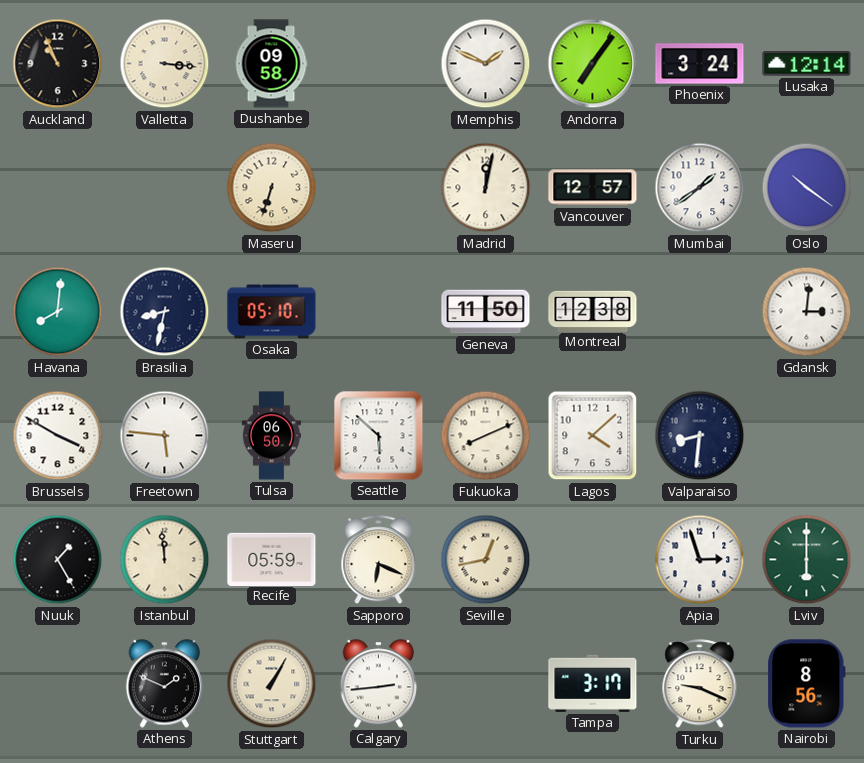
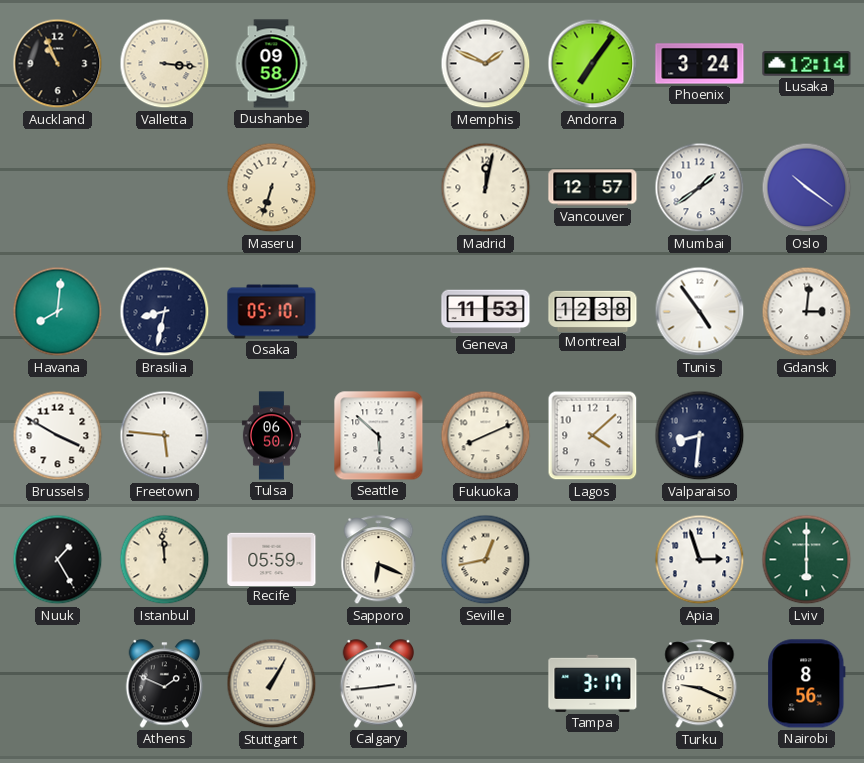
Geneva: 11:50 -> 11:53 (486, 312)
Tunis: none -> 4:54 (700, 312)
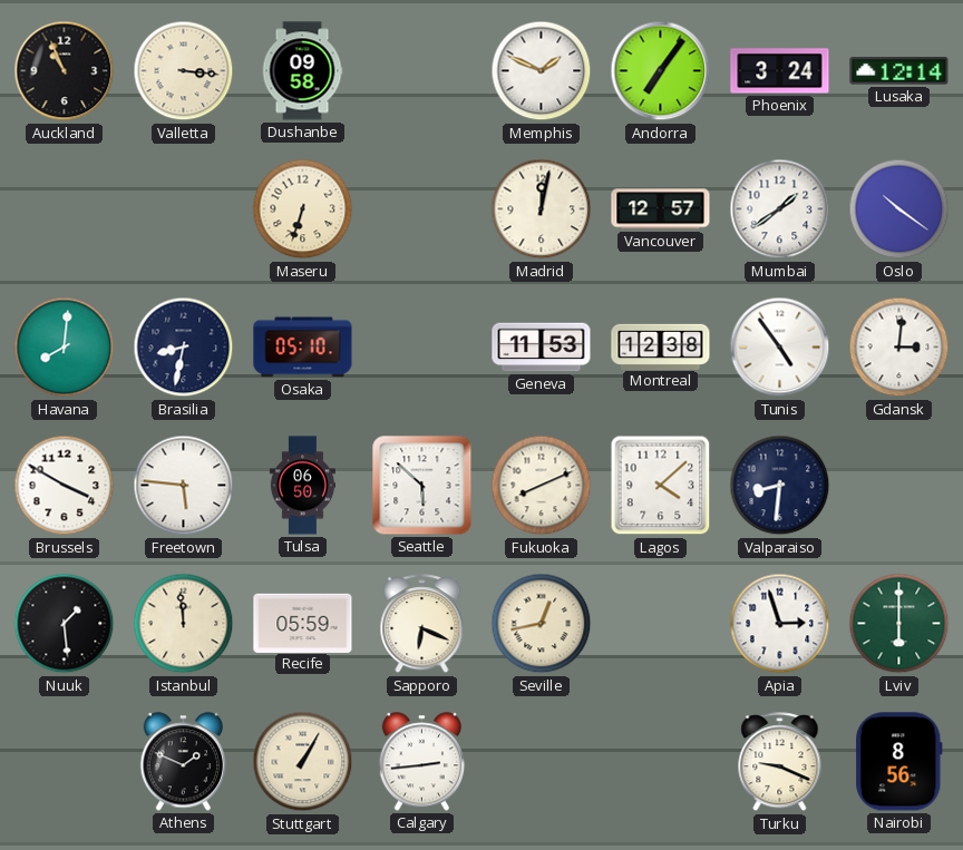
Nuuk: 1:25 -> 1:29 (65, 624)
Tampa: 3:17 -> none (593, 683)
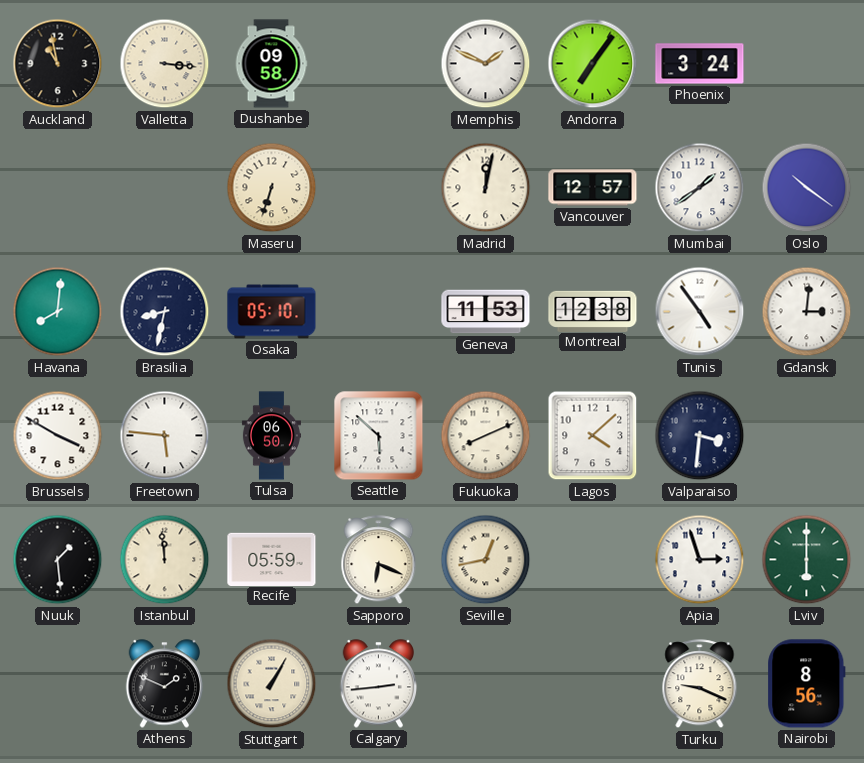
Auckland: 10:56 -> 10:58 (58, 64)
Lusaka: 12:14 -> none (899, 71)
Valparaiso: 8:31 -> 3:31 (700, 436)
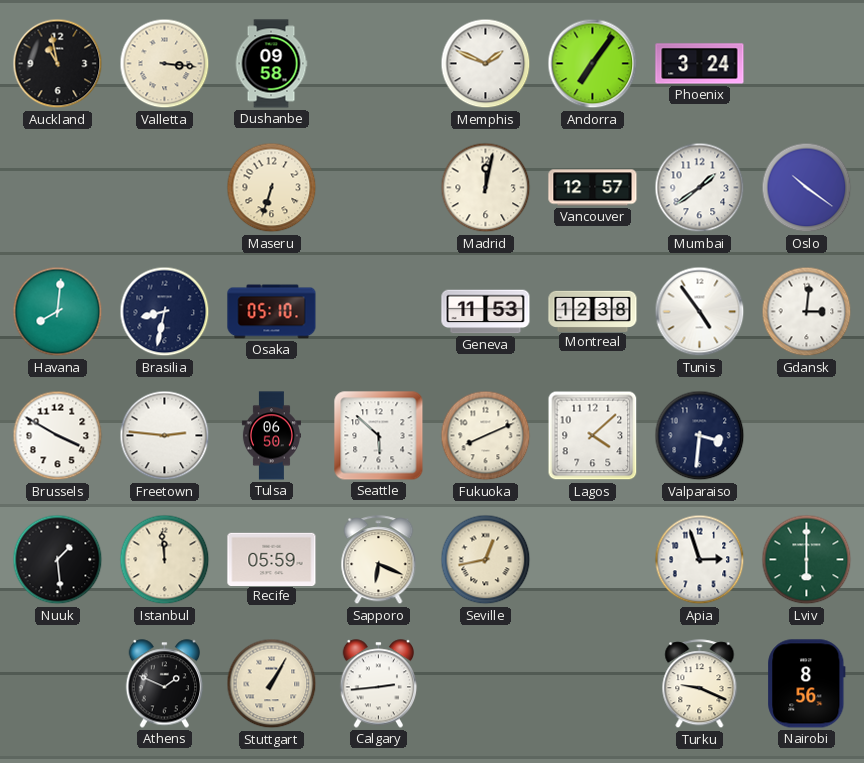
Freetown: 5:46 -> 2:46 (165, 436)
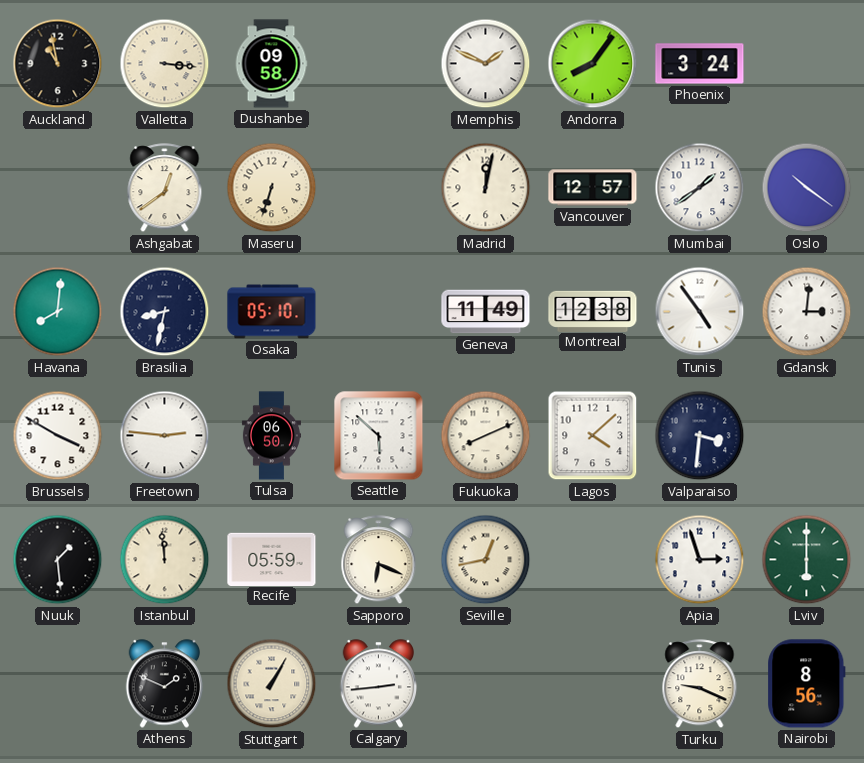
Andorra: 7:06 -> 8:06 (593, 64)
Ashgabat: none -> 12:39 (165, 188)
Geneva: 11:53 -> 11:49 (486, 312)
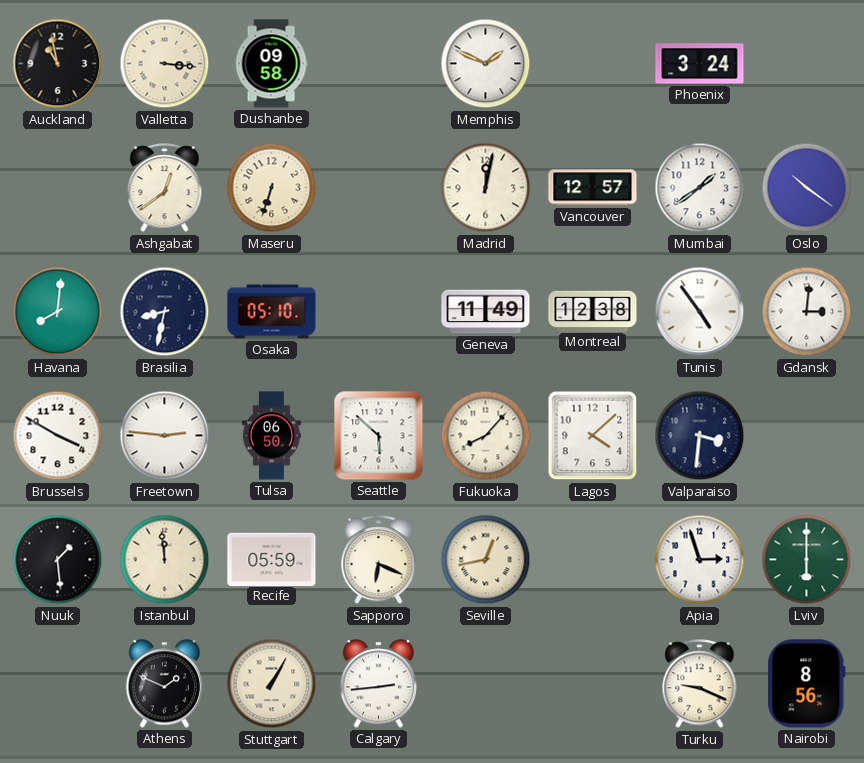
Andorra: 8:06 -> none (593, 64)
Fukuoka: 8:11 -> 8:07 (486, 436)
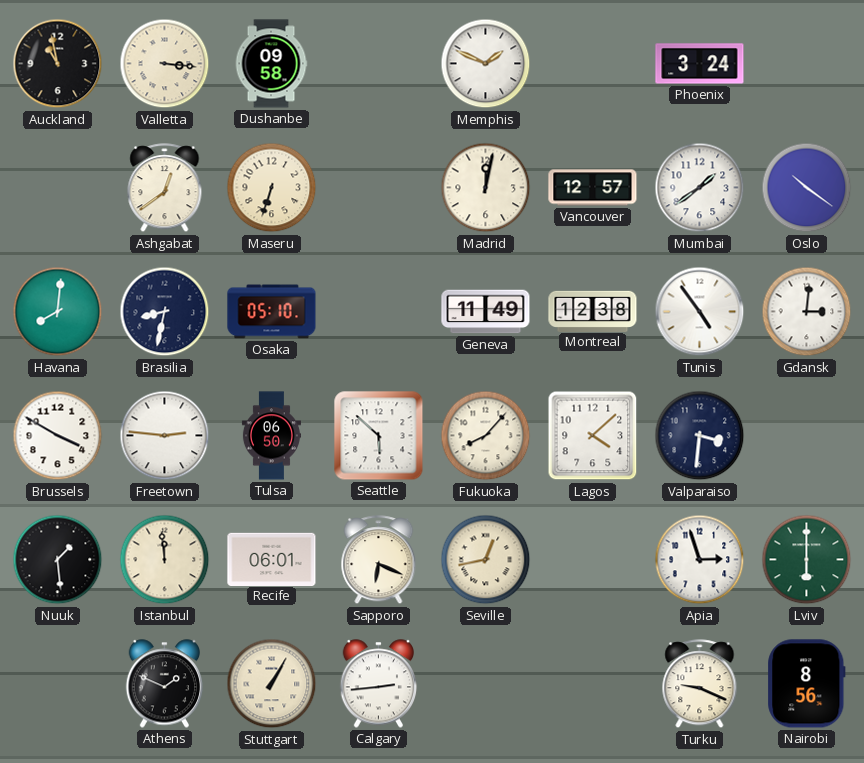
Recife: 05:59 -> 06:01 (272, 559)
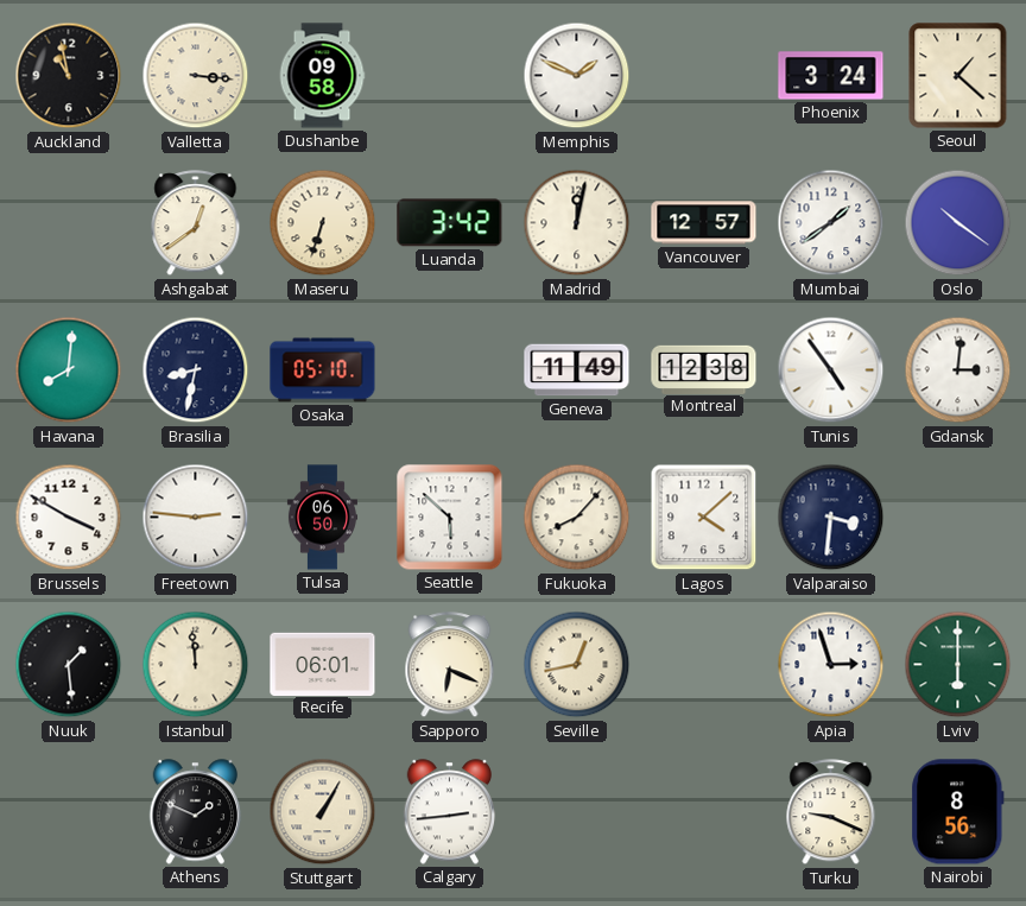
Seoul: none -> 1:22 (958, 76)
Luanda: none -> 3:42 (450, 223)
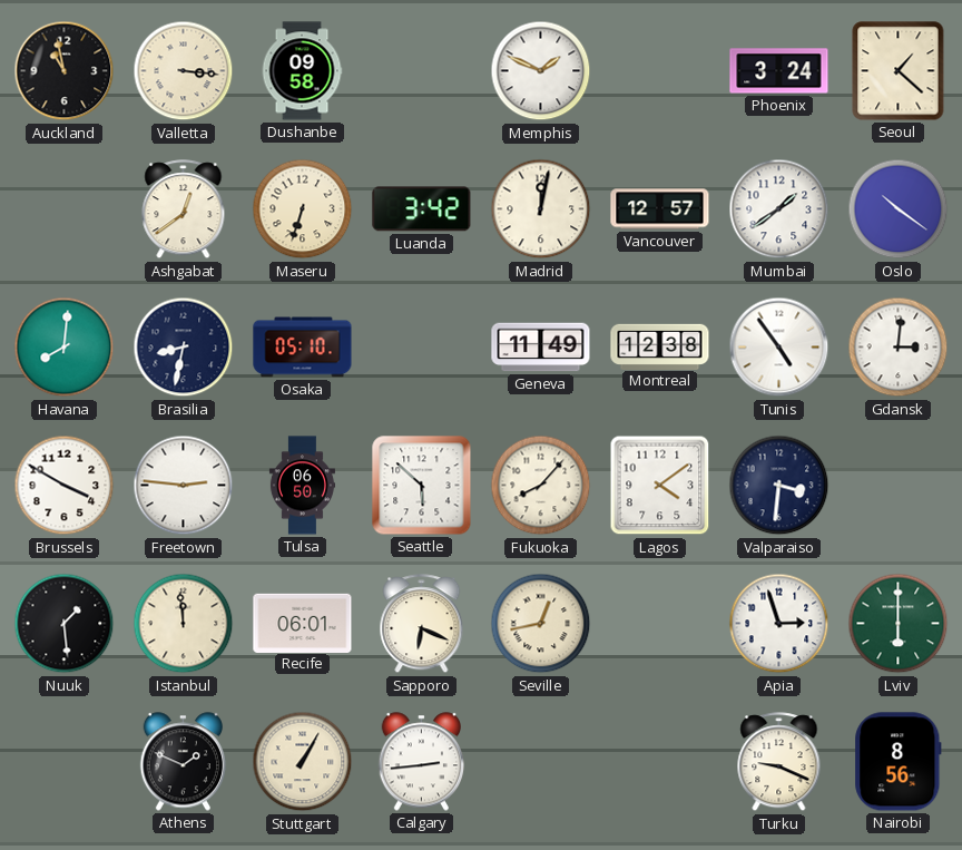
Lagos: 4:08 -> 4:09 (660, 486)
